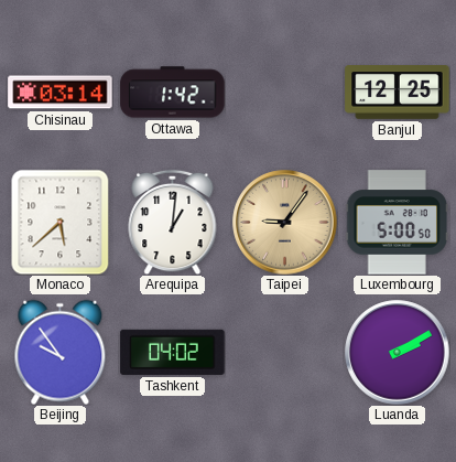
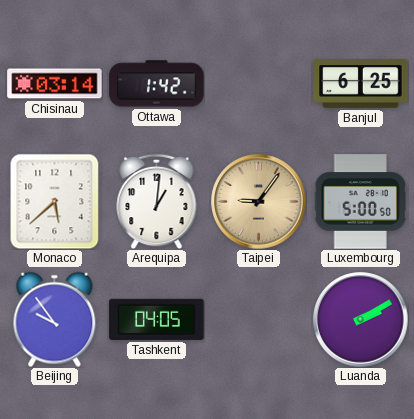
Banjul: 12:25 -> 6:25 (361, 84)
Tashkent: 04:02 -> 04:05 (157, 319)
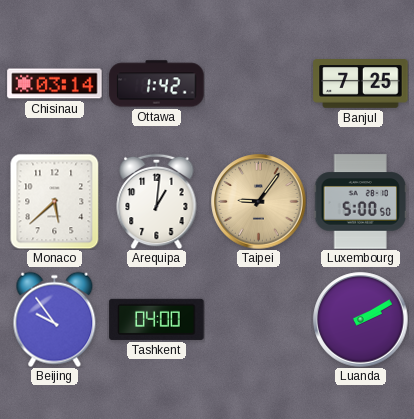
Banjul: 6:25 -> 7:25 (361, 84)
Tashkent: 04:05 -> 04:00 (157, 319)
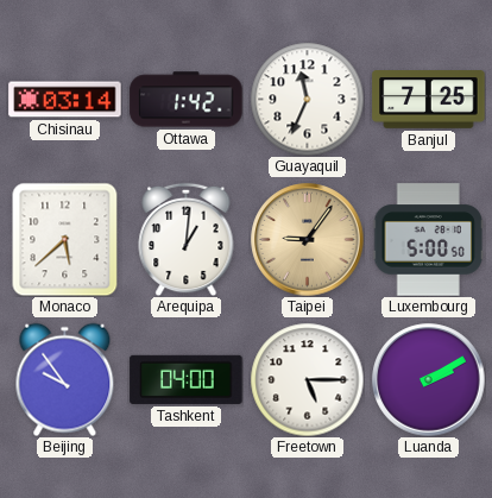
Guayaquil: none -> 11:34 (307, 99)
Freetown: none -> 5:15 (307, 379)
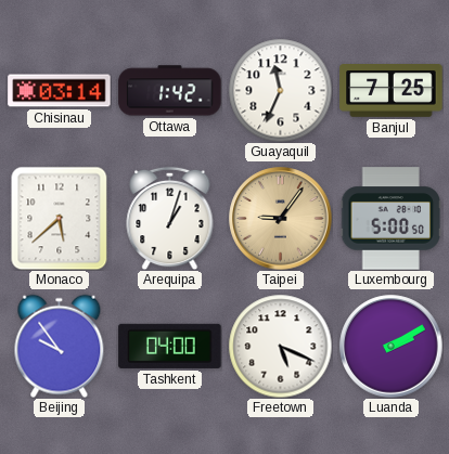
Arequipa: 1:01 -> 1:03 (170, 218)
Freetown: 5:15 -> 5:19 (280, 346)
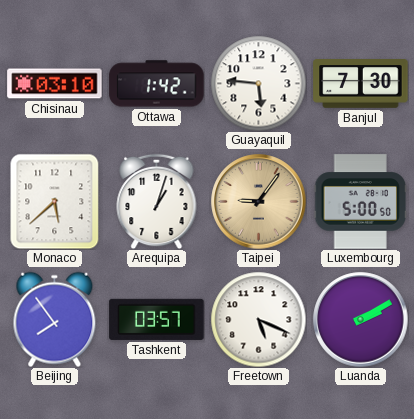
Chisinau: 03:14 -> 03:10 (55, 84)
Guayaquil: 11:34 -> 5:46 (258, 83)
Banjul: 7:25 -> 7:30 (361, 84)
Beijing: 9:54 -> 7:54 (55, 319)
Tashkent: 04:00 -> 03:57 (157, 319)
